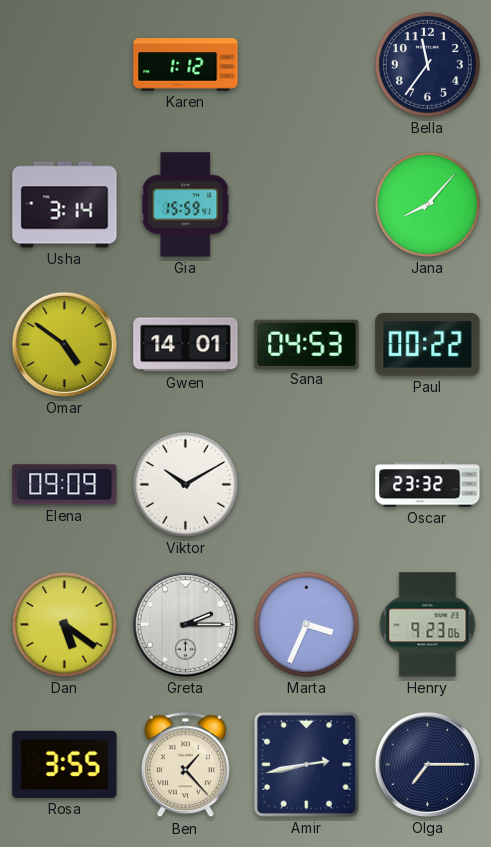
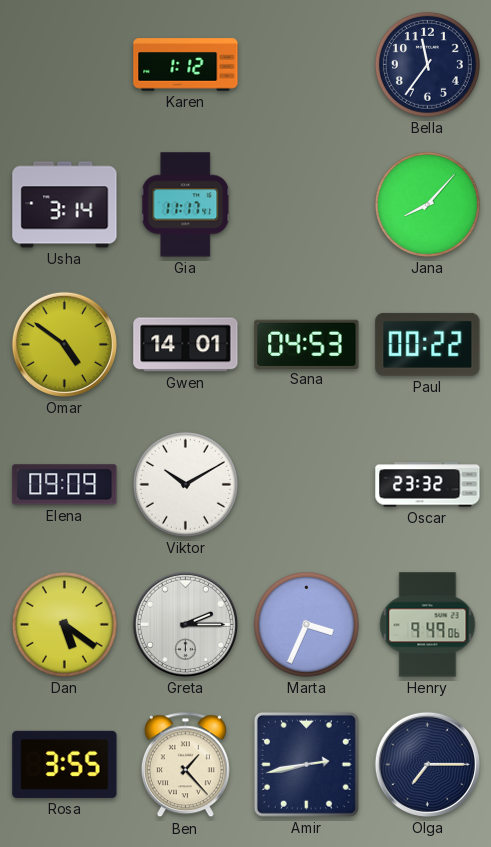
Gia: 15:59 -> 11:17 (186, 205)
Henry: 9:23 -> 9:49 (428, 625)
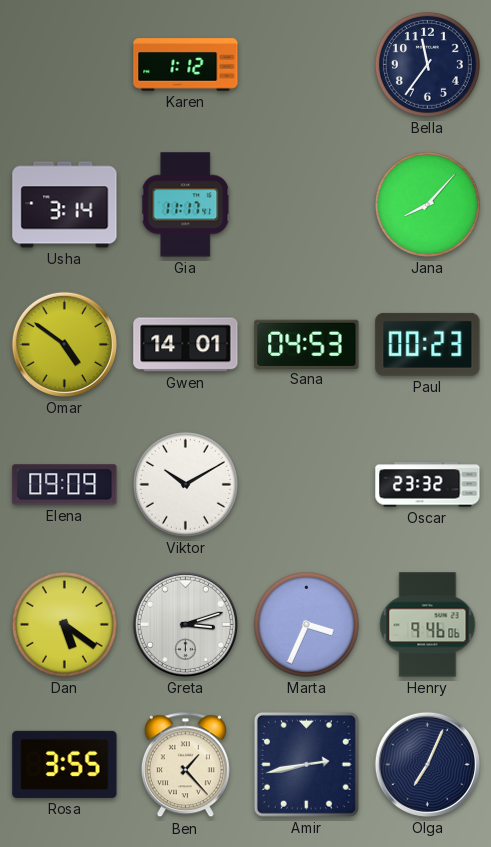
Paul: 00:22 -> 00:23 (428, 344)
Greta: 2:15 -> 3:12 (185, 624)
Henry: 9:49 -> 9:46 (428, 625)
Olga: 7:15 -> 7:04 (427, 764)
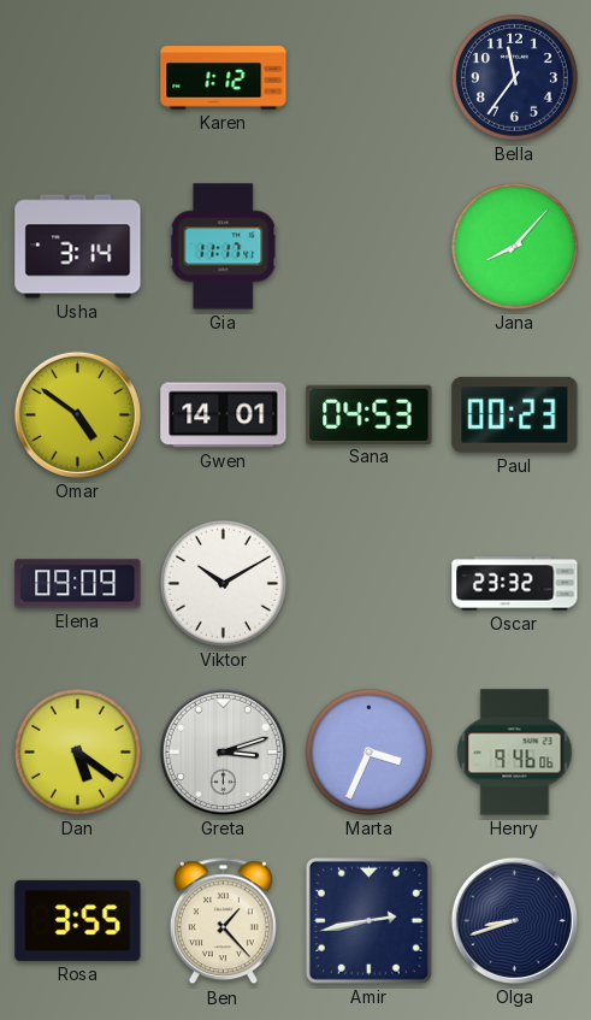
Olga: 7:04 -> 8:42 (514, 920)
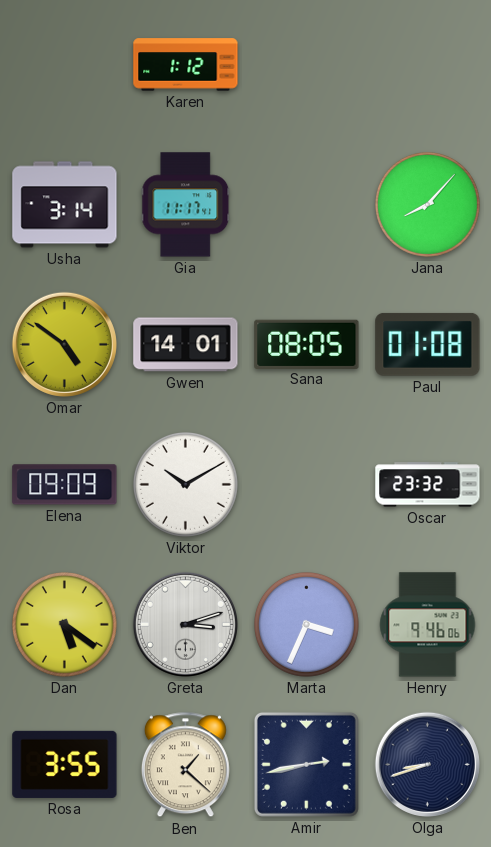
Bella: 11:36 -> none (515, 78)
Sana: 04:53 -> 08:05 (307, 344)
Paul: 00:23 -> 01:08 (428, 344)
Ben: 1:23 -> 1:22 (185, 765)
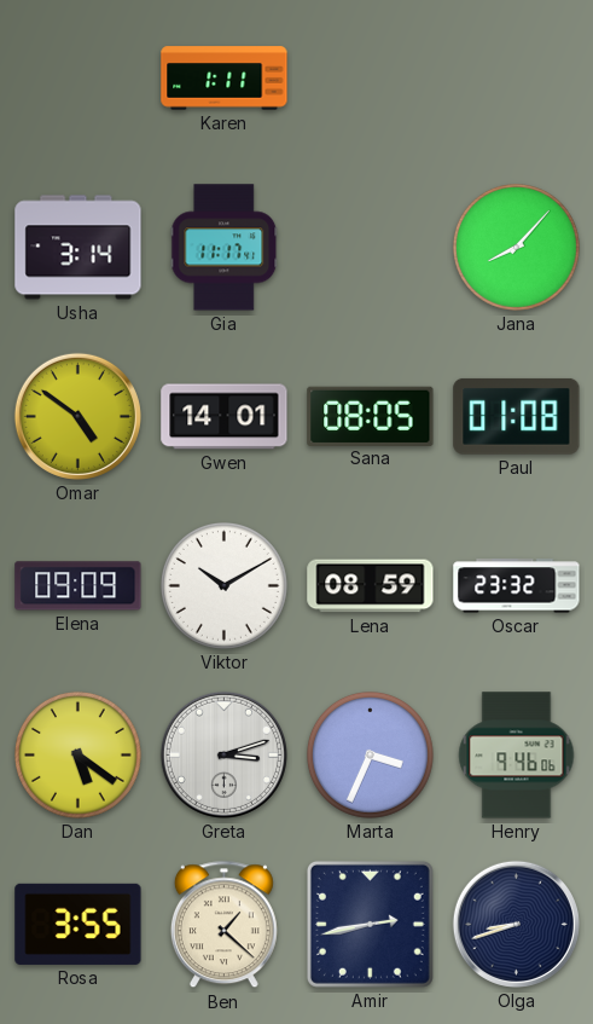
Karen: 1:12 -> 1:11 (225, 79)
Lena: none -> 08:59 (371, 586)
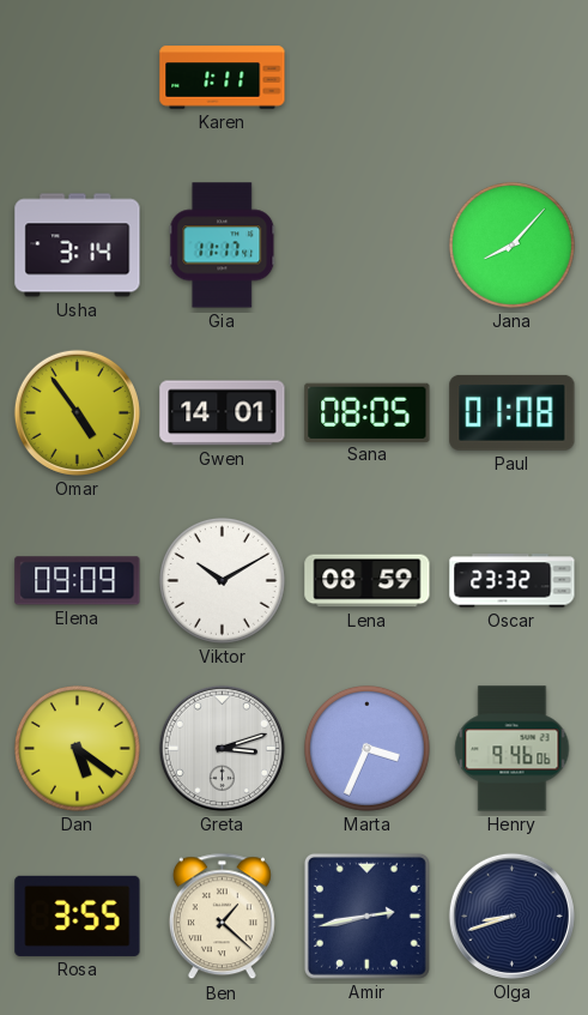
Omar: 4:51 -> 4:54 (77, 412)
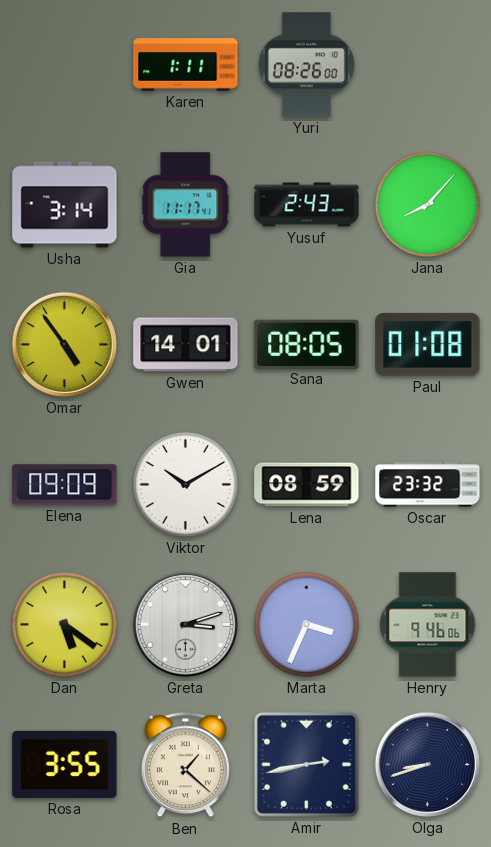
Yuri: none -> 08:26 (306, 65)
Yusuf: none -> 2:43 (307, 205)
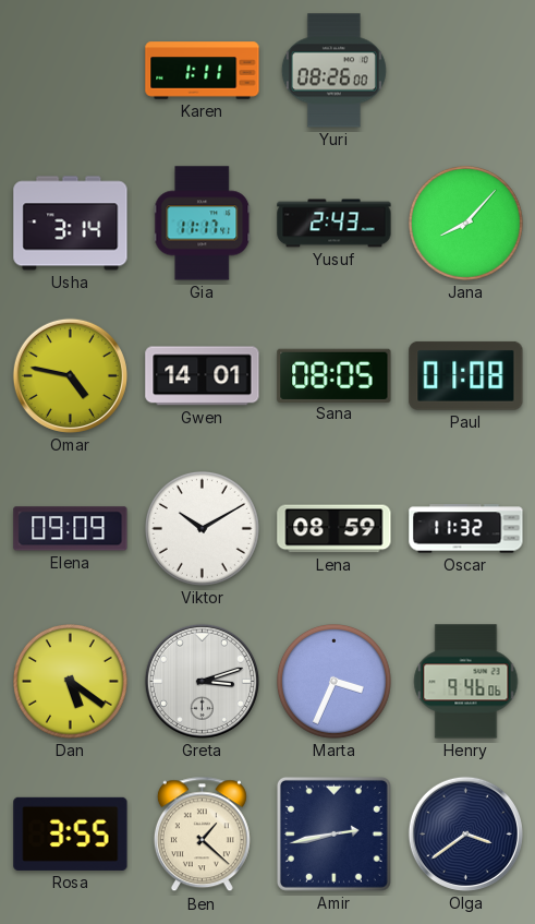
Omar: 4:54 -> 4:47 (70, 375)
Oscar: 23:32 -> 11:32 (466, 529)
Olga: 8:42 -> 3:39 (465, 833)
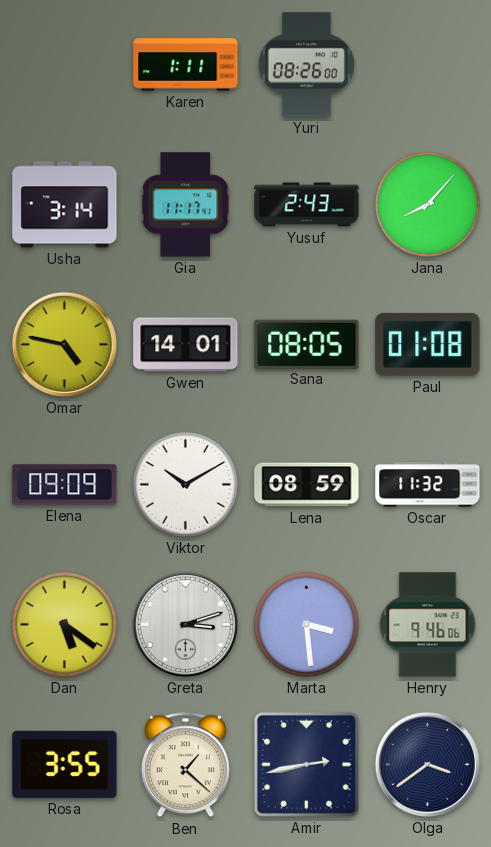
Marta: 3:34 -> 3:29 (307, 625)
